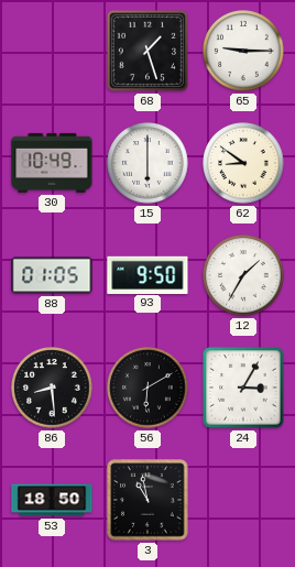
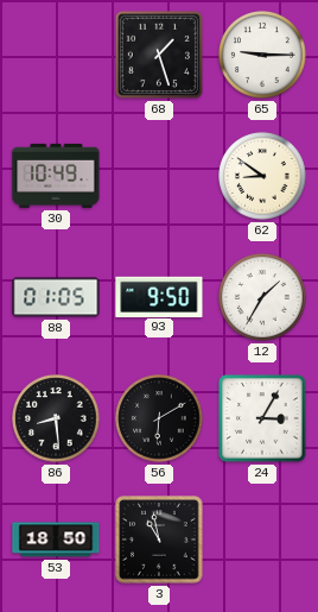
15: 6:00 -> none (147, 163)
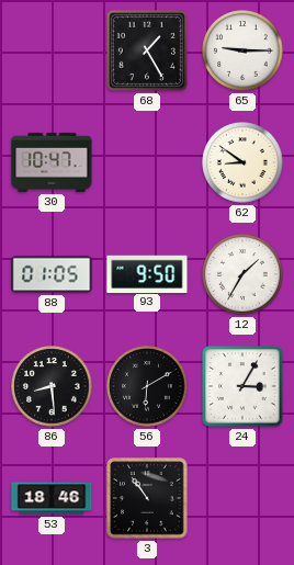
68: 1:27 -> 1:25 (147, 50)
30: 10:49 -> 10:47 (52, 162)
53: 18:50 -> 18:46 (52, 498)
3: 10:58 -> 10:54 (147, 498)
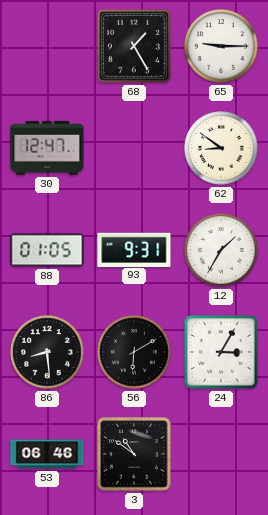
30: 10:47 -> 12:47 (47, 148)
93: 9:50 -> 9:31 (134, 249)
53: 18:46 -> 06:46 (47, 454)
3: 10:54 -> 10:51 (134, 454)
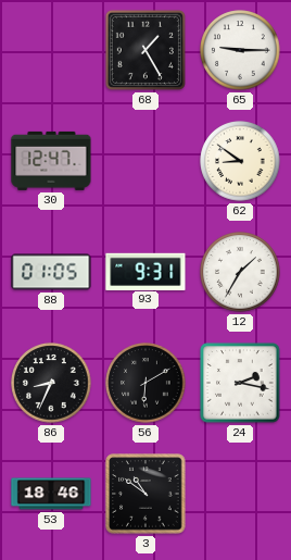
86: 8:29 -> 8:34 (51, 383)
24: 3:05 -> 2:17 (240, 383)
53: 06:46 -> 18:46 (51, 494)
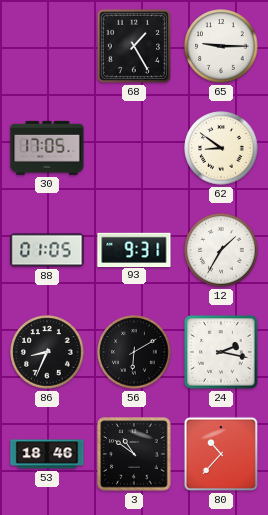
30: 12:47 -> 17:05 (47, 148)
80: none -> 10:37 (221, 454)
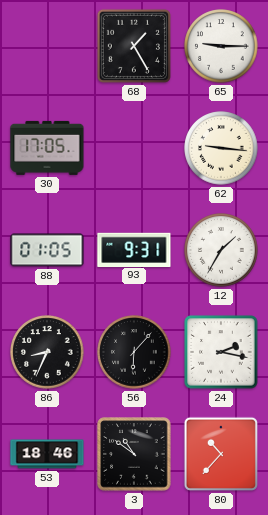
62: 8:51 -> 9:16 (221, 148)
56: 6:10 -> 6:07 (134, 352)
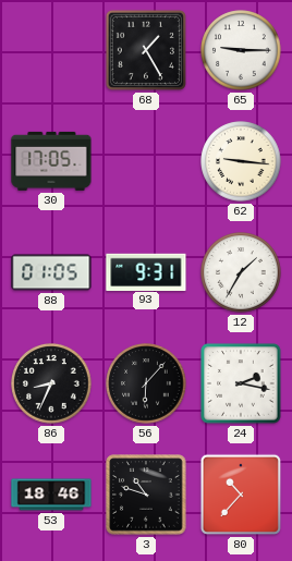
3: 10:51 -> 10:48 (146, 495)
